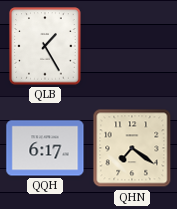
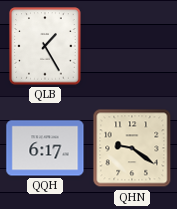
QHN: 7:21 -> 9:21 (132, 148)
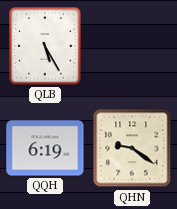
QLB: 1:25 -> 5:25 (45, 46)
QQH: 6:17 -> 6:19 (45, 148)
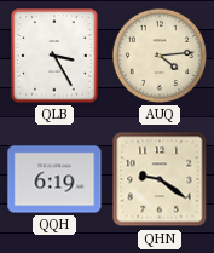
QLB: 5:25 -> 3:25 (54, 56)
AUQ: none -> 4:14 (160, 56)
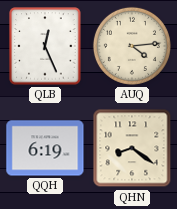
QLB: 3:25 -> 12:26 (45, 46)
QHN: 9:21 -> 8:21 (132, 148)
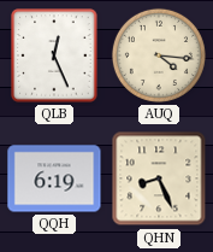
AUQ: 4:14 -> 4:16 (159, 55)
QHN: 8:21 -> 8:26 (159, 178)
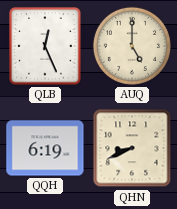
AUQ: 4:16 -> 5:00 (132, 46)
QHN: 8:26 -> 8:41 (132, 148)
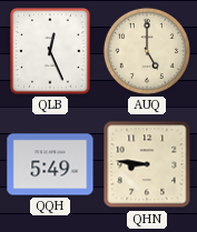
QQH: 6:19 -> 5:49 (50, 164)
QHN: 8:41 -> 8:46 (147, 164)
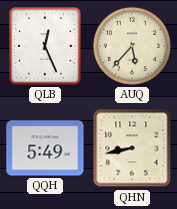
AUQ: 5:00 -> 5:37 (132, 46)
QHN: 8:46 -> 8:43 (132, 148)
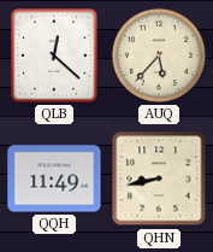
QLB: 12:26 -> 12:22 (54, 55)
QQH: 5:49 -> 11:49 (54, 178)
